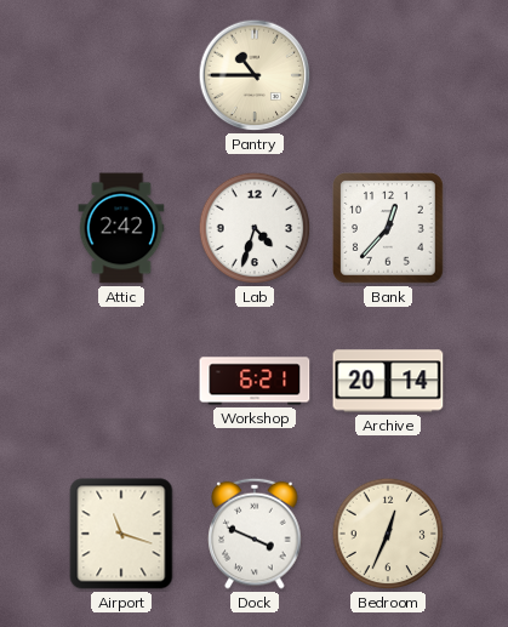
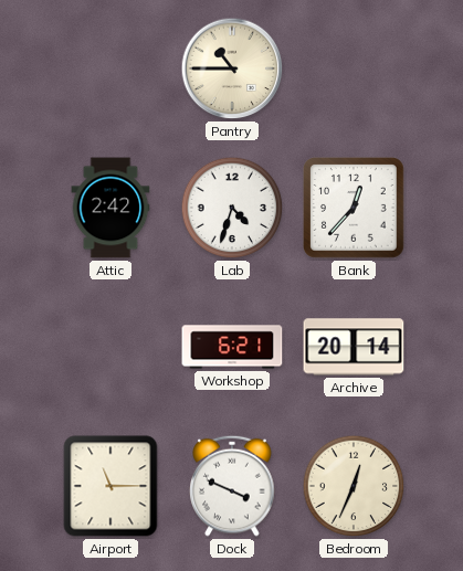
Airport: 11:18 -> 11:15 (111, 486)
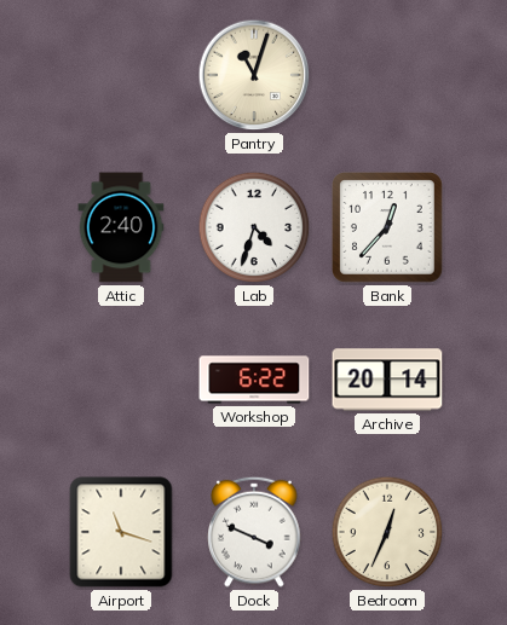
Pantry: 10:45 -> 11:03 (254, 75)
Attic: 2:42 -> 2:40 (121, 227)
Workshop: 6:21 -> 6:22 (254, 380)
Airport: 11:15 -> 11:18 (121, 532)
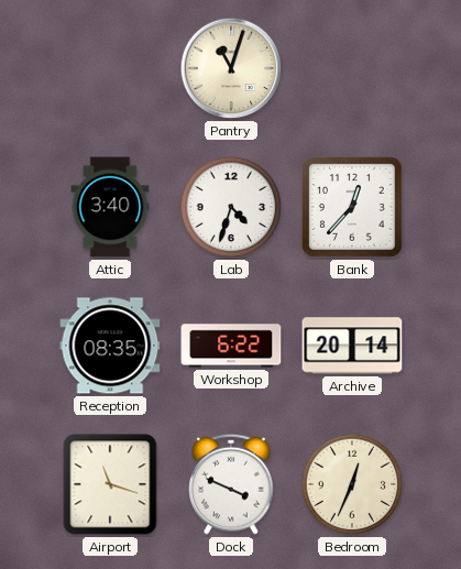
Attic: 2:40 -> 3:40 (110, 207)
Reception: none -> 08:35 (110, 346)
